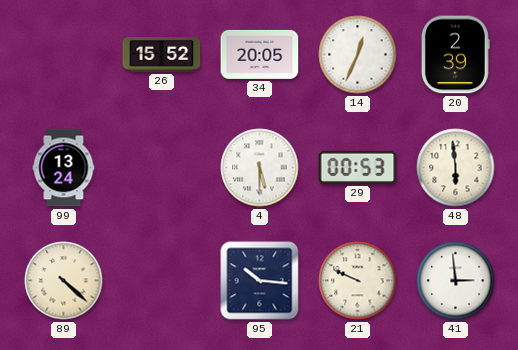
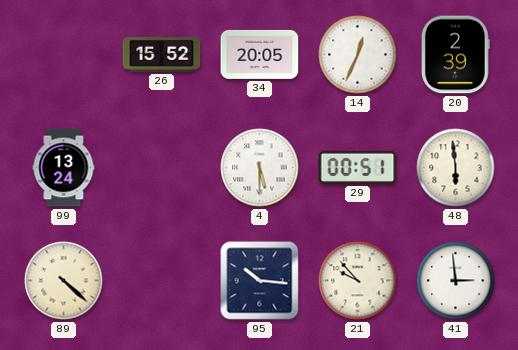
29: 00:53 -> 00:51 (358, 167)
21: 9:49 -> 9:53 (358, 281)
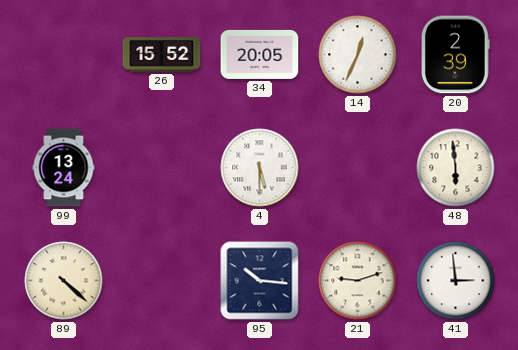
29: 00:51 -> none (358, 167)
21: 9:53 -> 9:12 (358, 281)
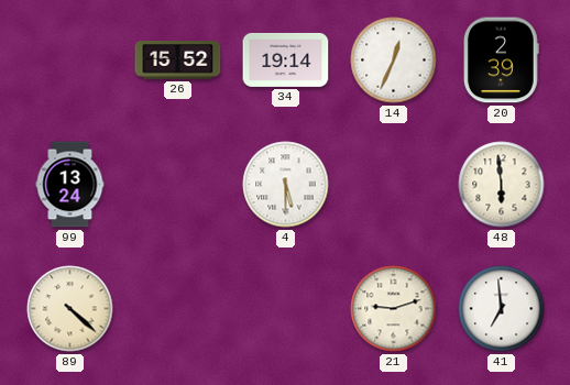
34: 20:05 -> 19:14 (286, 59)
95: 10:16 -> none (260, 281)
41: 2:59 -> 6:59 (502, 309)
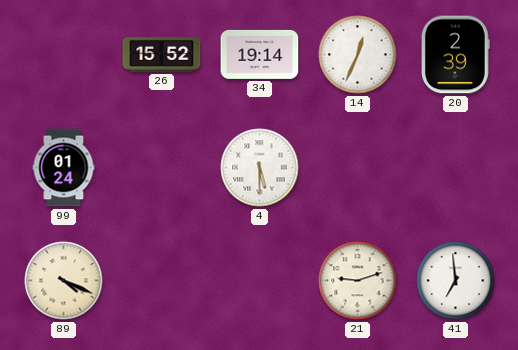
99: 13:24 -> 01:24 (64, 168)
48: 5:59 -> none (502, 185)
89: 4:22 -> 4:19 (64, 281)
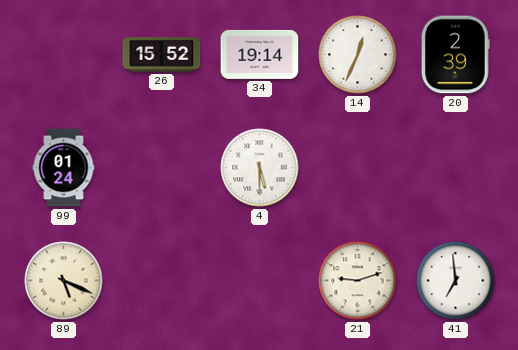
89: 4:19 -> 5:19 (64, 281)
